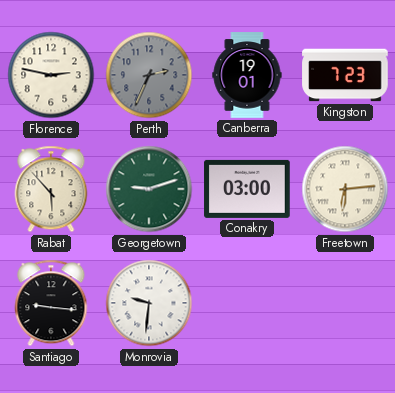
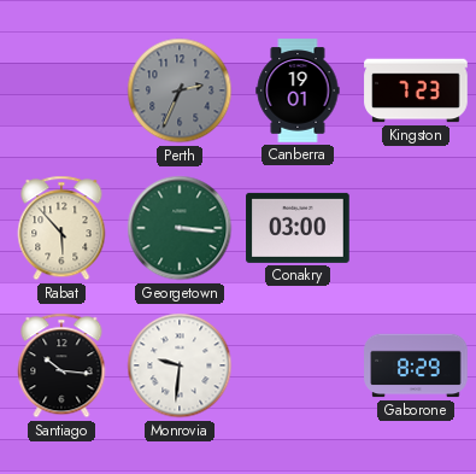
Florence: 2:47 -> none (51, 75)
Georgetown: 9:12 -> 3:16 (180, 228)
Freetown: 6:14 -> none (345, 189)
Santiago: 9:16 -> 10:16 (61, 365)
Gaborone: none -> 8:29 (416, 365)
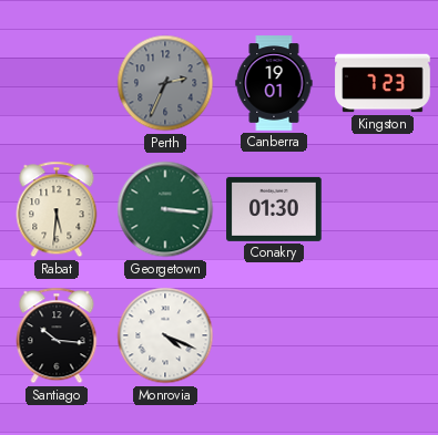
Rabat: 5:53 -> 5:31 (57, 209)
Conakry: 03:00 -> 01:30 (274, 209)
Monrovia: 9:31 -> 4:19 (165, 335)
Gaborone: 8:29 -> none (416, 365)
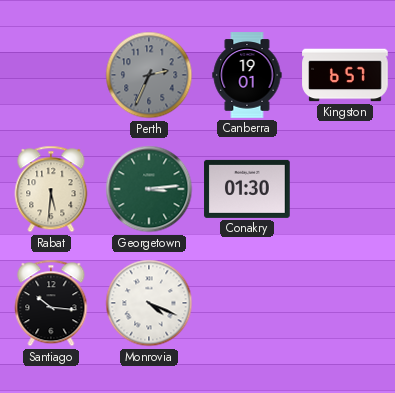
Kingston: 7:23 -> 6:57 (345, 75)
Georgetown: 3:16 -> 3:14 (149, 189)
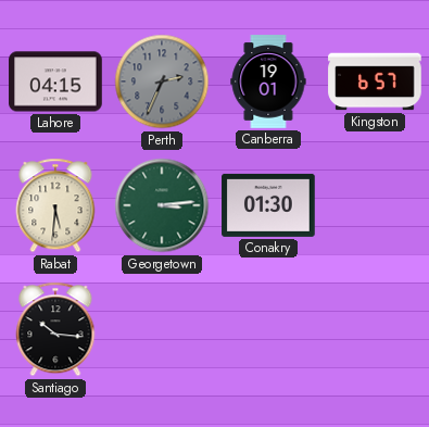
Lahore: none -> 04:15 (55, 81)
Monrovia: 4:19 -> none (149, 303)
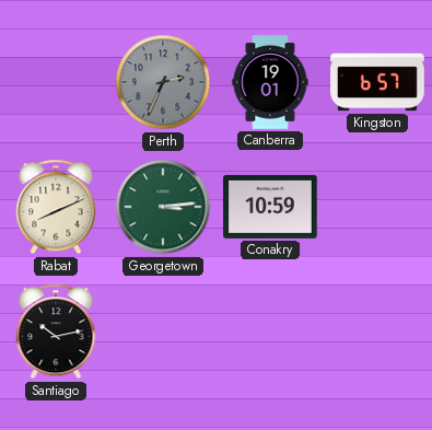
Lahore: 04:15 -> none (55, 81)
Rabat: 5:31 -> 8:11 (56, 207)
Conakry: 01:30 -> 10:59 (270, 207)
Santiago: 10:16 -> 10:13 (56, 332)
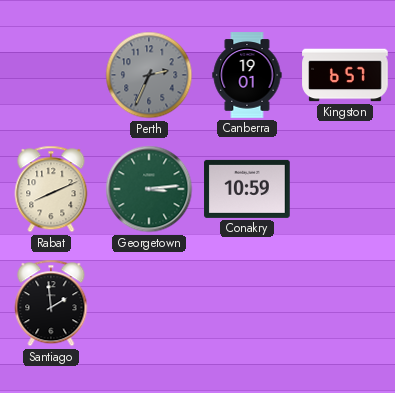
Santiago: 10:13 -> 1:59 (51, 303)
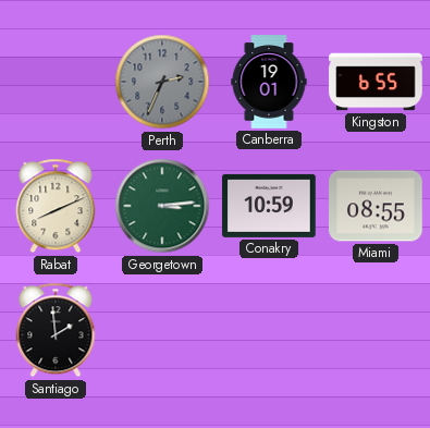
Kingston: 6:57 -> 6:55 (376, 82)
Miami: none -> 08:55 (376, 206)
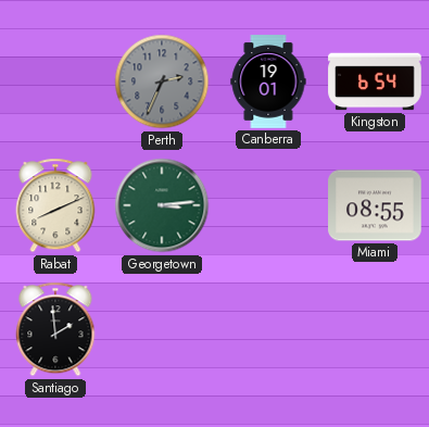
Kingston: 6:55 -> 6:54 (375, 81)
Conakry: 10:59 -> none (269, 206)
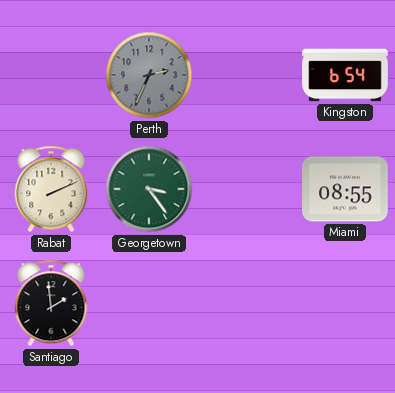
Canberra: 19:01 -> none (268, 81)
Rabat: 8:11 -> 2:11 (51, 189)
Georgetown: 3:14 -> 3:24 (149, 189)
